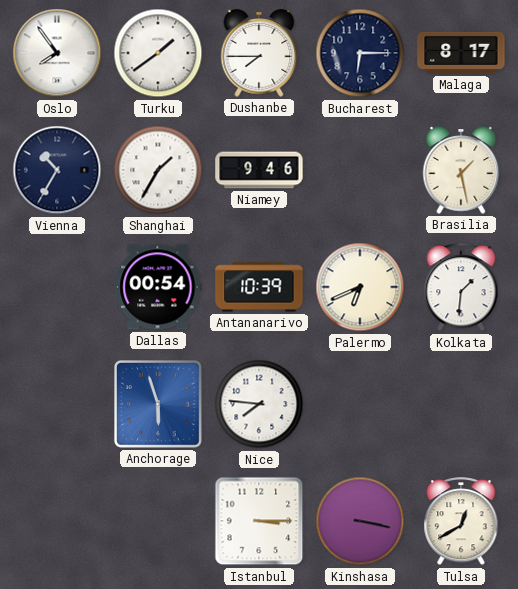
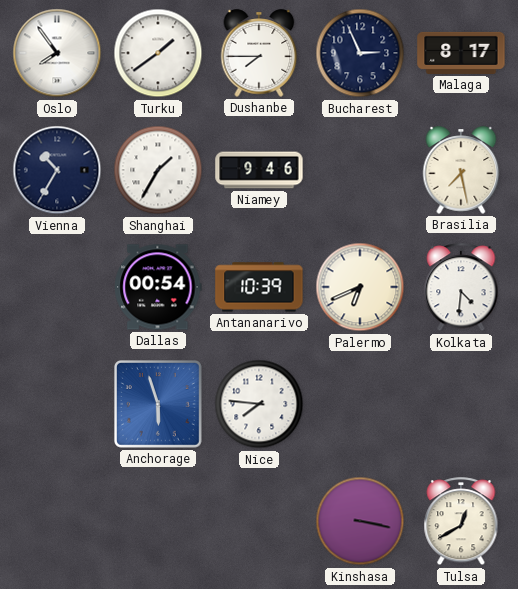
Bucharest: 6:15 -> 2:56 (360, 53)
Brasilia: 1:28 -> 7:28 (461, 170)
Kolkata: 1:31 -> 4:31 (461, 288)
Istanbul: 3:15 -> none (259, 521)
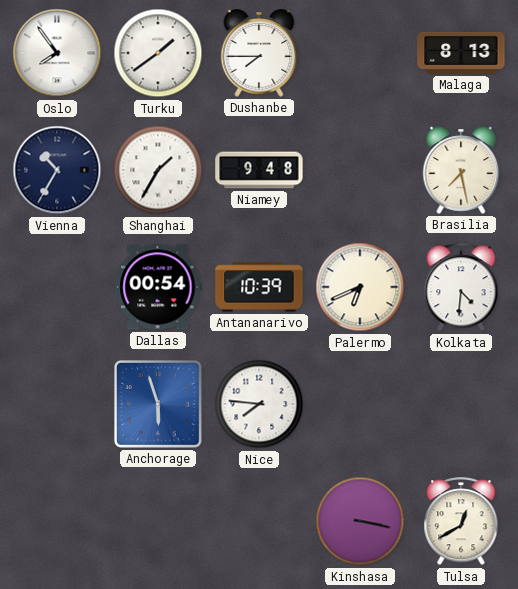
Bucharest: 2:56 -> none (360, 53)
Malaga: 8:17 -> 8:13 (461, 53)
Niamey: 9:46 -> 9:48 (259, 170)
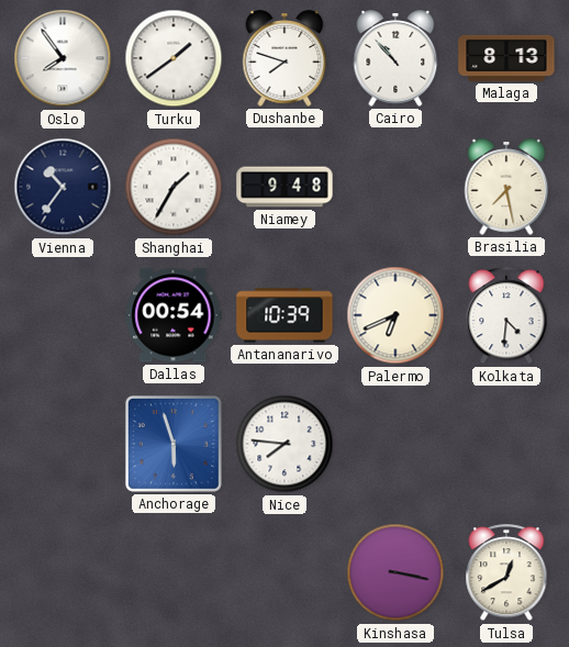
Dushanbe: 7:45 -> 7:48 (284, 58)
Cairo: none -> 10:53 (395, 58)
Vienna: 10:35 -> 10:36 (63, 187)
